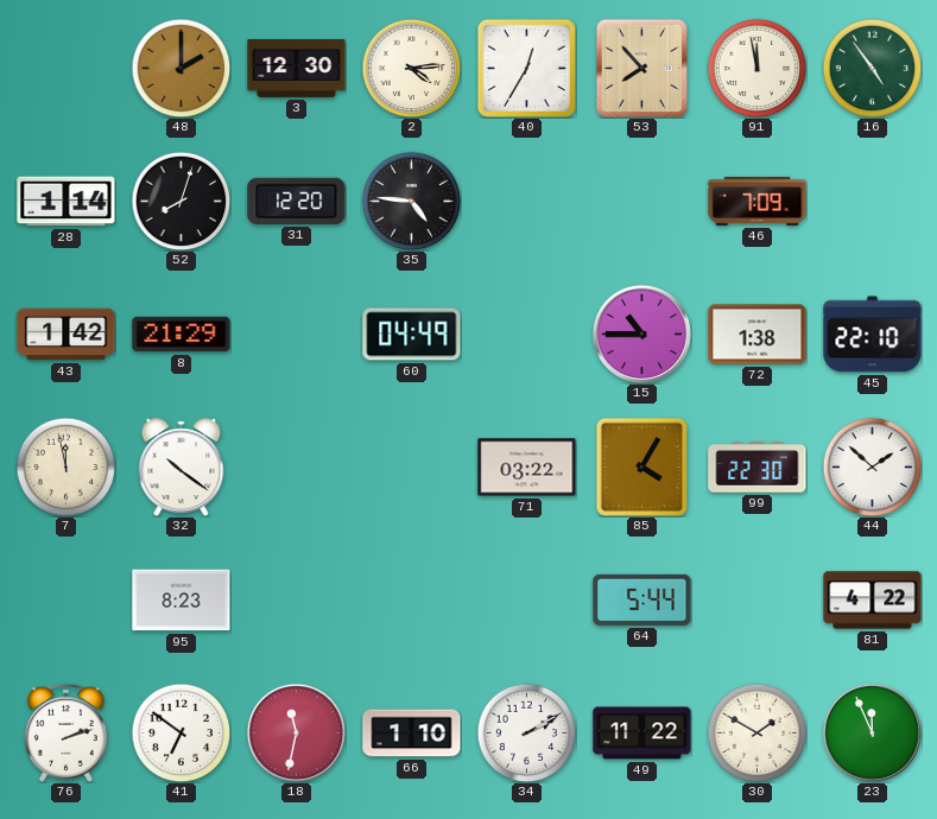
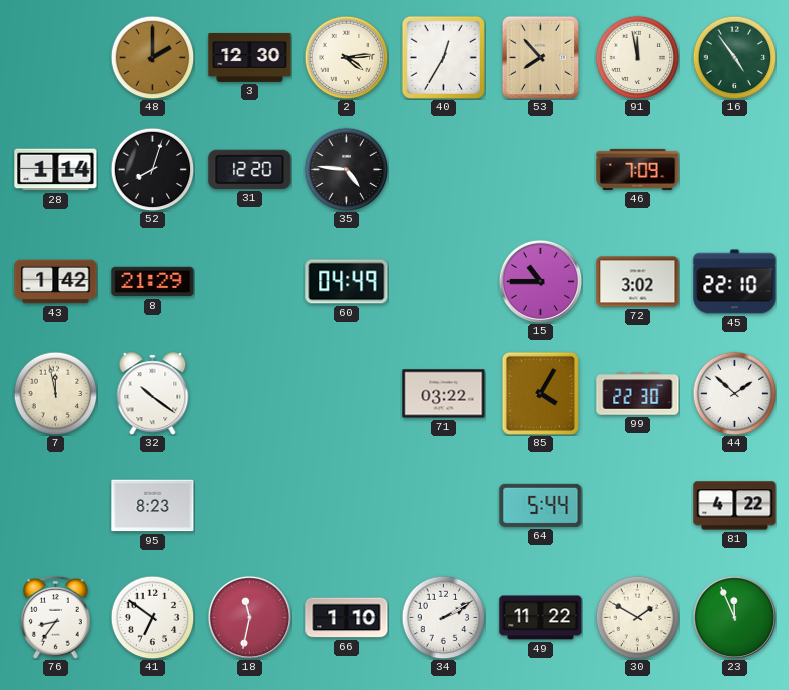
72: 1:38 -> 3:02 (638, 282)
76: 2:12 -> 8:36 (56, 617)
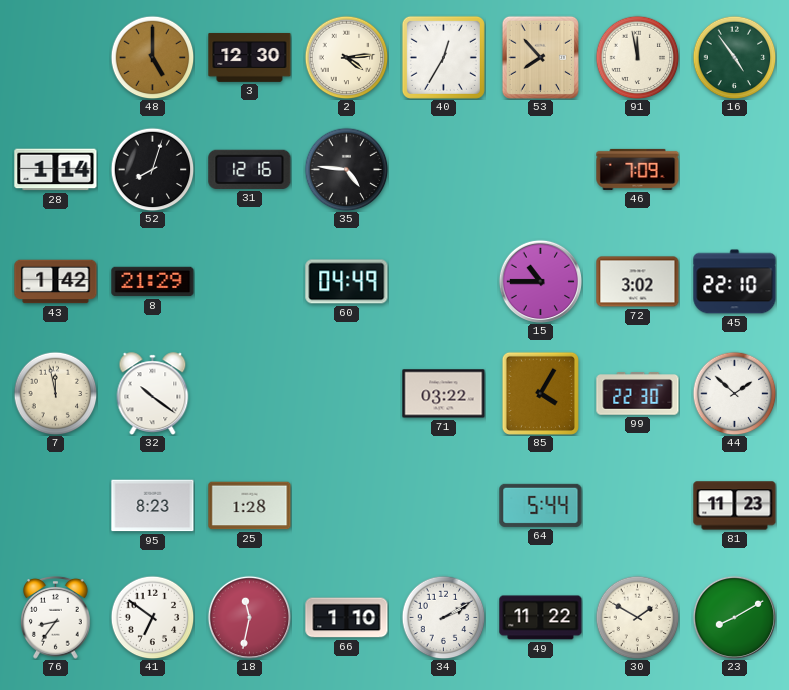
48: 2:00 -> 5:00 (152, 57)
31: 12:20 -> 12:16 (250, 169)
25: none -> 1:28 (250, 506)
81: 4:22 -> 11:23 (735, 506)
23: 11:56 -> 8:10 (734, 617)
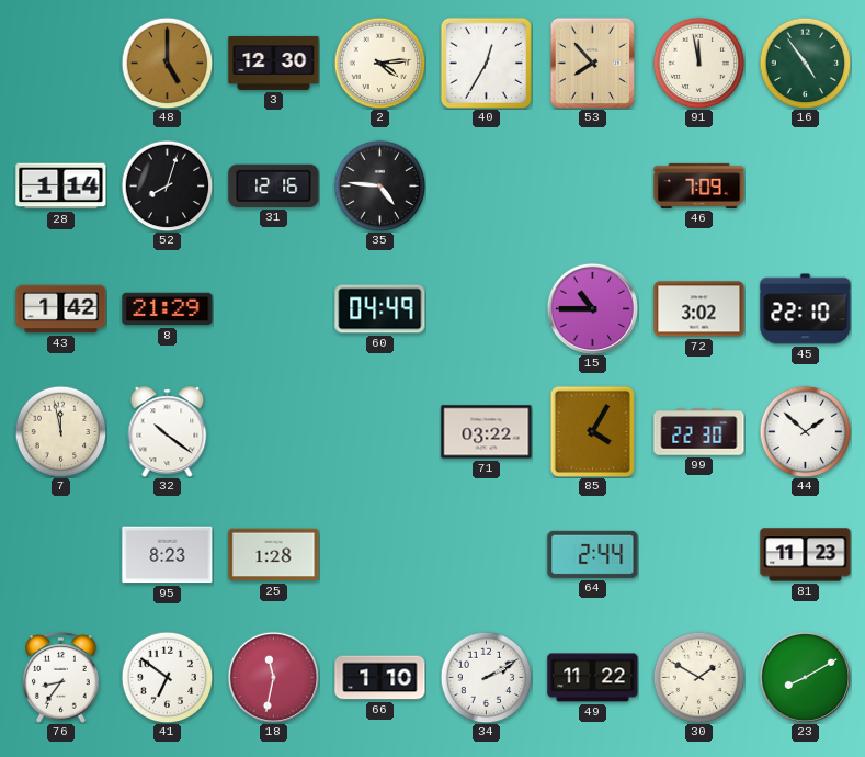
64: 5:44 -> 2:44 (593, 554)
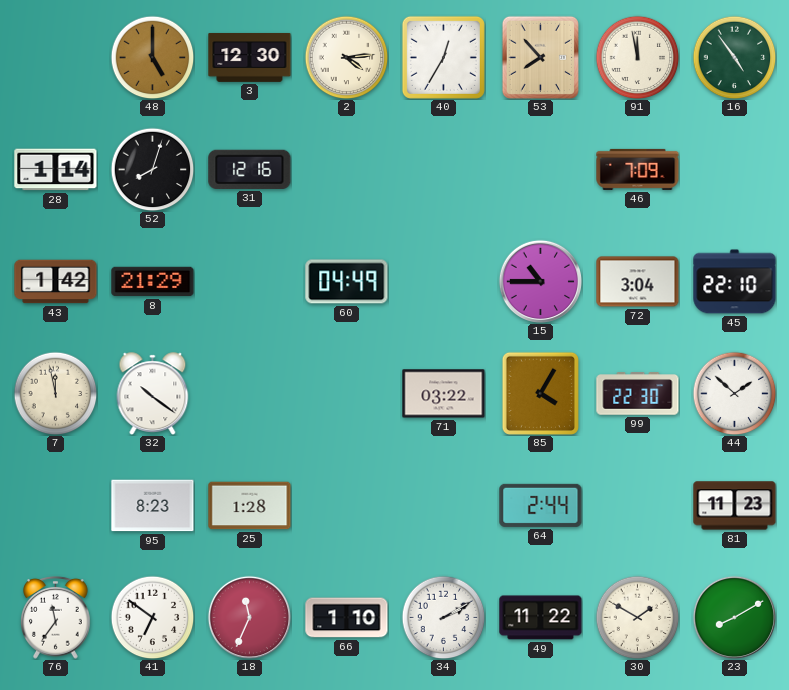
35: 4:46 -> none (379, 185)
72: 3:02 -> 3:04 (638, 282)
76: 8:36 -> 11:36 (56, 617)
18: 11:32 -> 11:34 (249, 617)
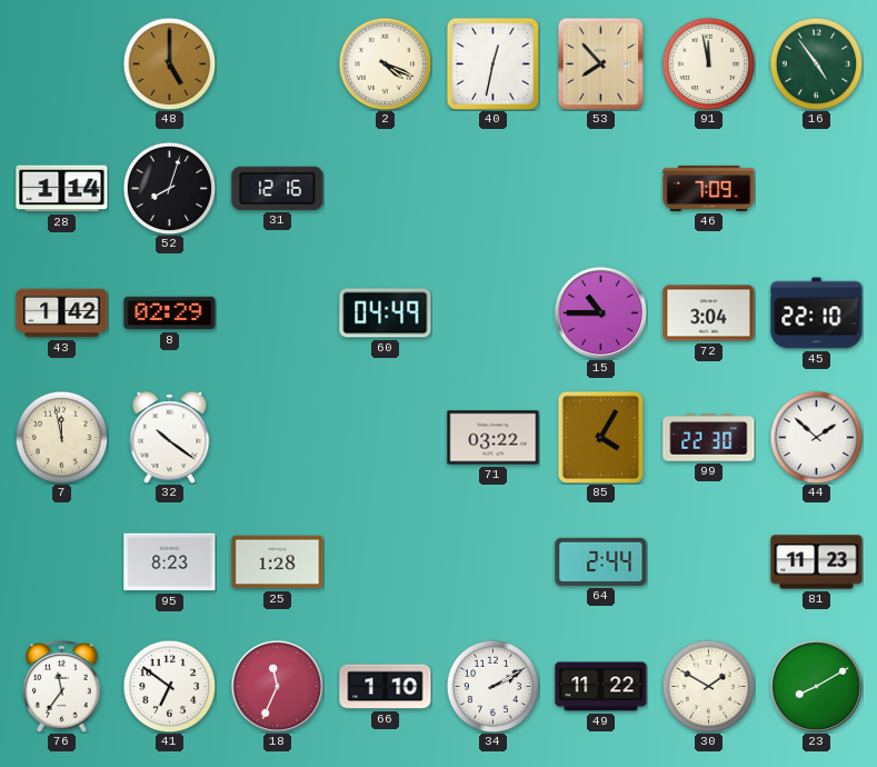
3: 12:30 -> none (250, 57)
2: 4:14 -> 4:19 (385, 63)
40: 12:35 -> 12:32 (492, 63)
8: 21:29 -> 02:29 (170, 313)
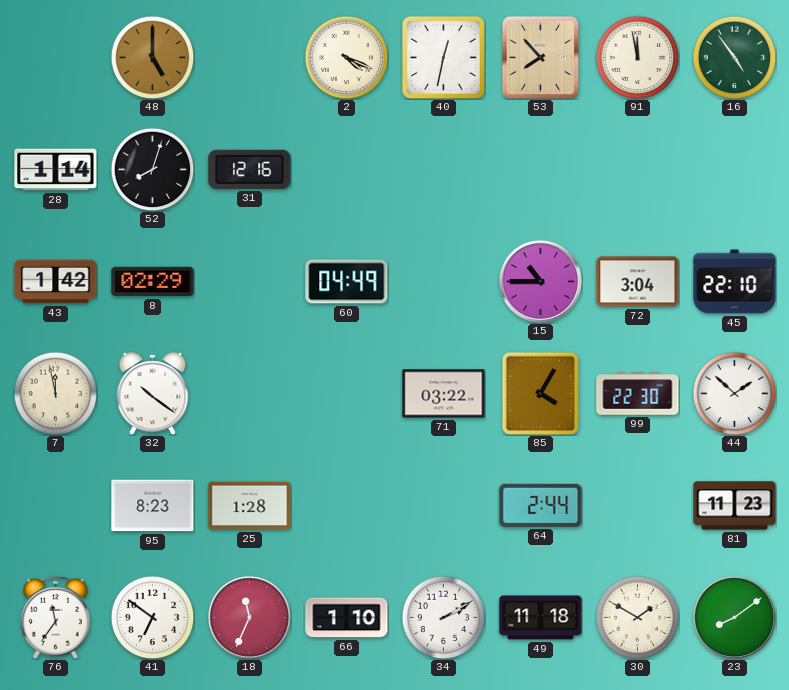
46: 7:09 -> none (709, 188)
49: 11:22 -> 11:18 (541, 618)
23: 8:10 -> 8:09 (734, 617)
